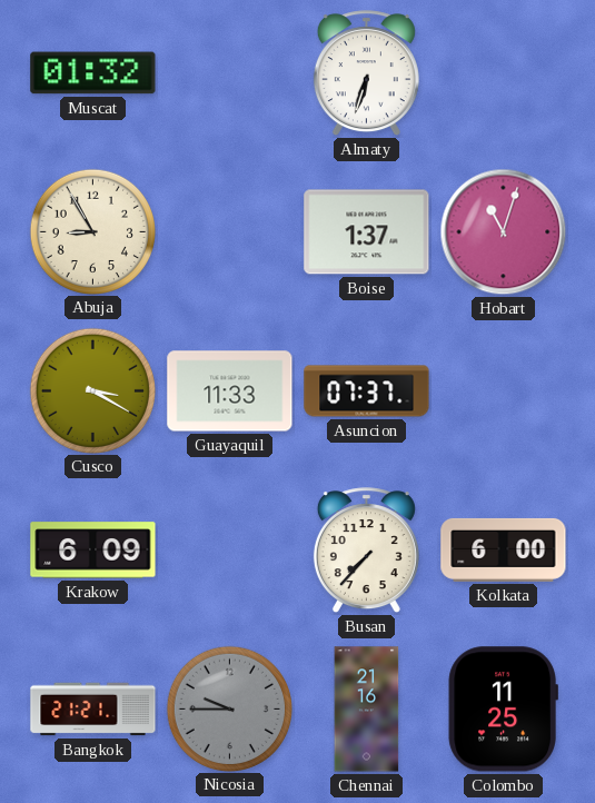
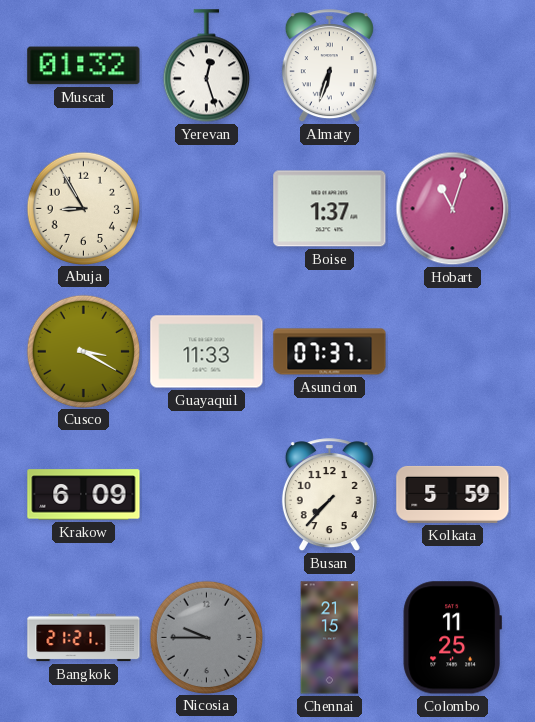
Yerevan: none -> 12:27 (206, 66)
Kolkata: 6:00 -> 5:59 (453, 494)
Chennai: 21:16 -> 21:15 (330, 638)
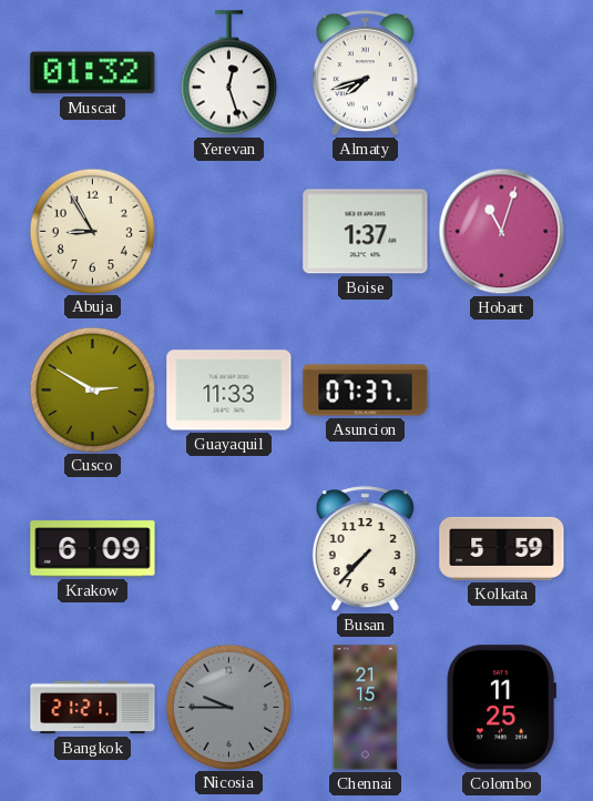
Almaty: 6:33 -> 7:42 (365, 73)
Cusco: 3:20 -> 2:50 (92, 389)
